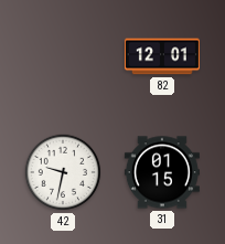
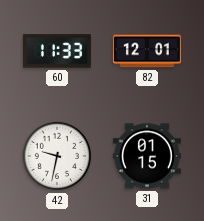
60: none -> 11:33 (57, 51)
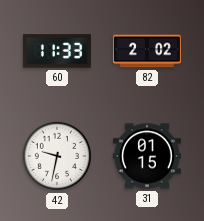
82: 12:01 -> 2:02 (147, 51)
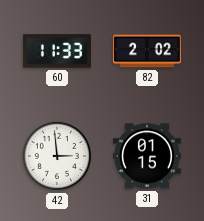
42: 9:32 -> 2:59 (57, 156)
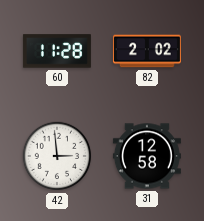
60: 11:33 -> 11:28 (57, 51)
31: 01:15 -> 12:58 (147, 156)
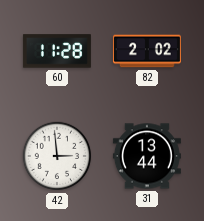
31: 12:58 -> 13:44 (147, 156)
